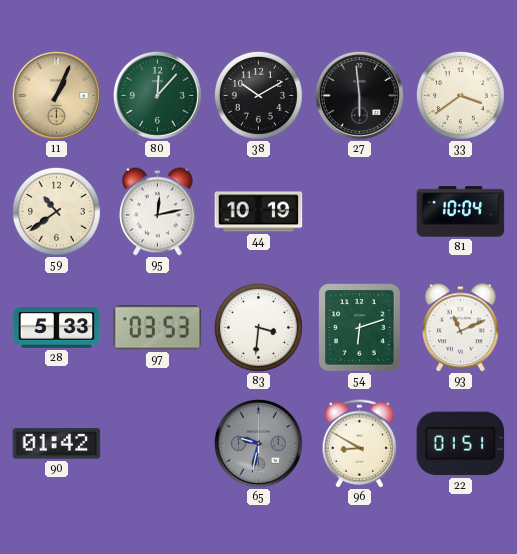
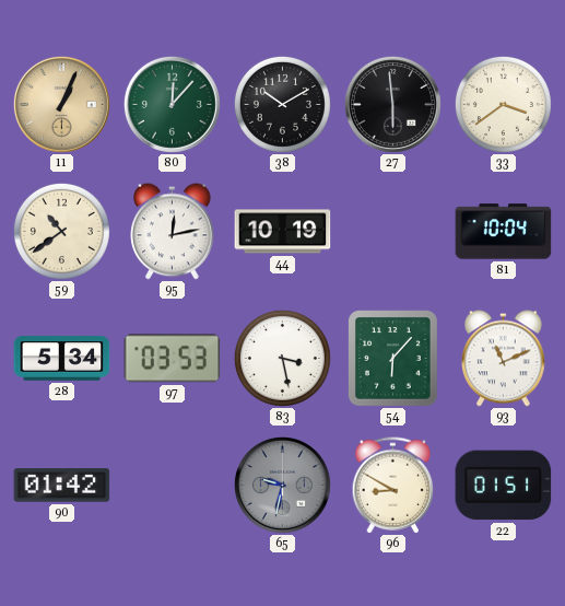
28: 5:33 -> 5:34 (62, 359)
83: 3:31 -> 3:28 (282, 358)
54: 6:12 -> 6:07 (393, 359)
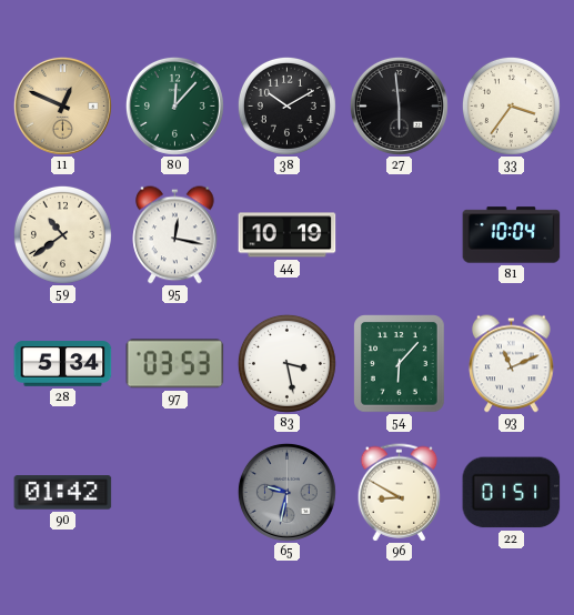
11: 1:04 -> 12:49 (62, 105)
33: 3:39 -> 3:36 (511, 105)
95: 12:13 -> 12:17 (175, 235)
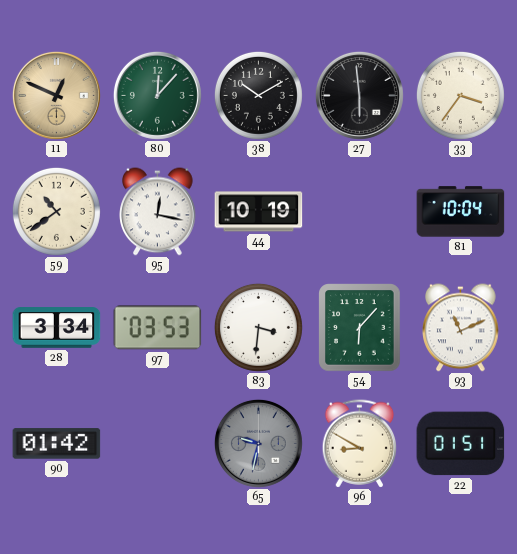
28: 5:34 -> 3:34 (57, 328)
83: 3:28 -> 3:31 (258, 327)
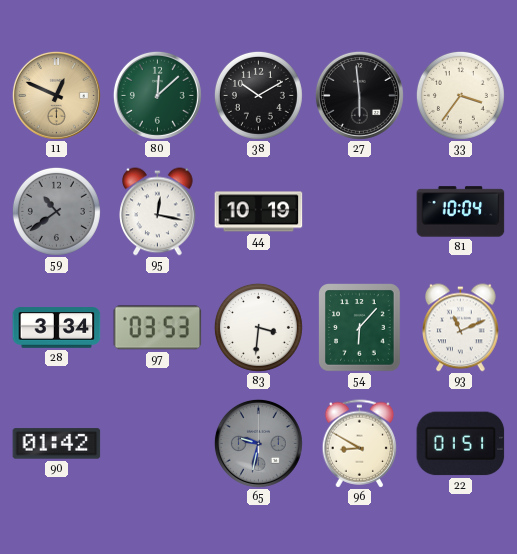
80: 12:07 -> 12:08 (157, 95)
59 dial: cream -> grey (56, 211)
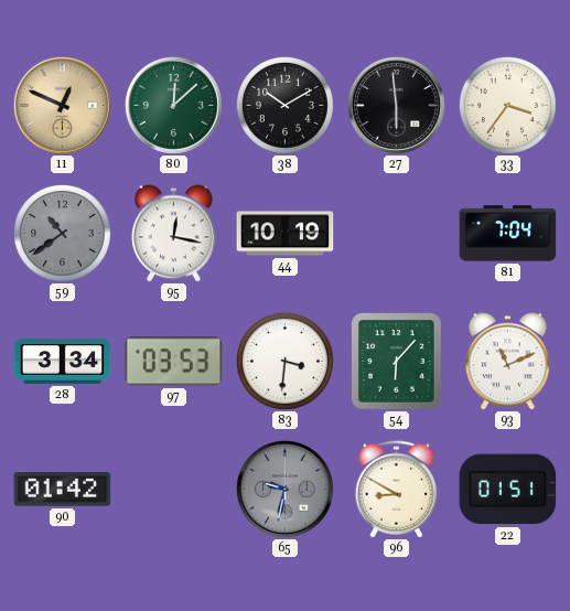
81: 10:04 -> 7:04 (508, 234)
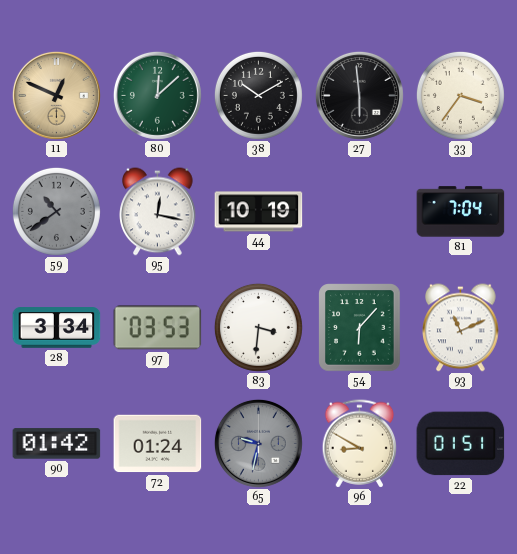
72: none -> 01:24 (158, 444)
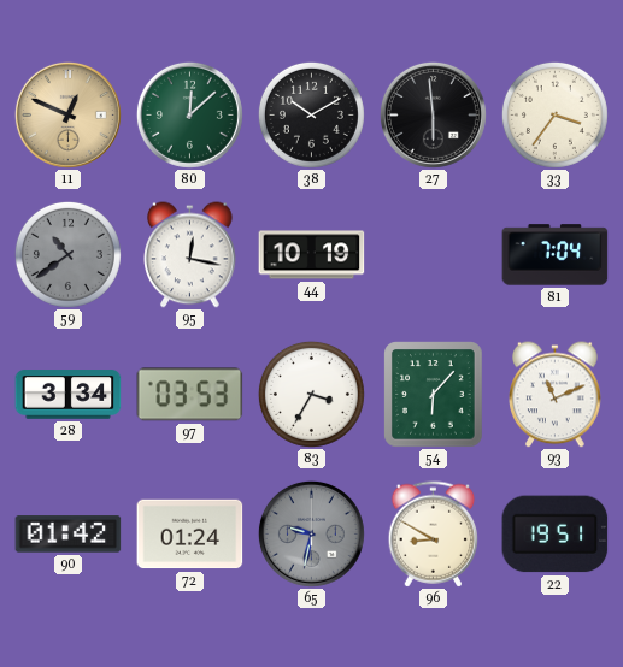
83: 3:31 -> 3:35 (311, 394)
22: 01:51 -> 19:51 (556, 535)
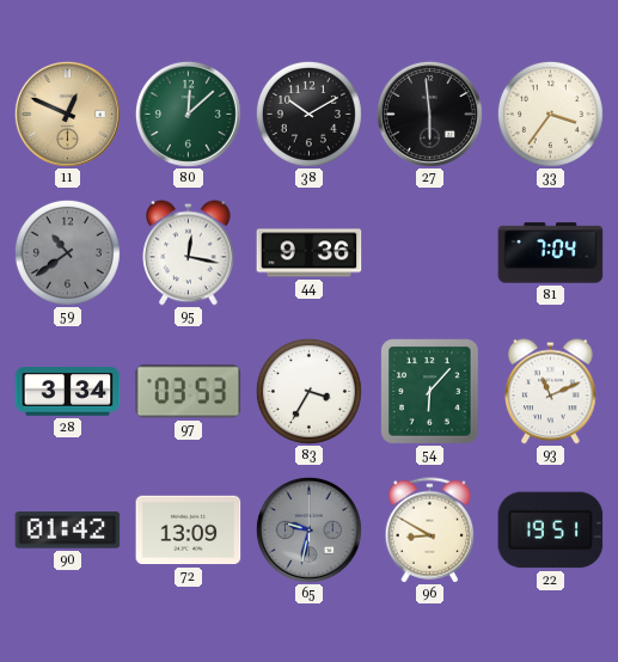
44: 10:19 -> 9:36 (310, 253)
72: 01:24 -> 13:09 (189, 531)
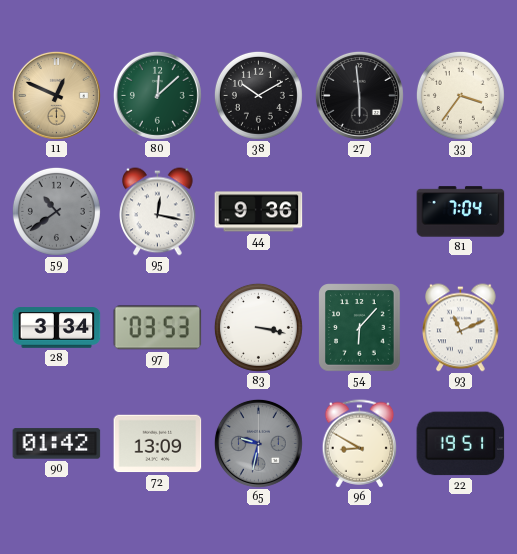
83: 3:35 -> 3:17 (258, 327)
